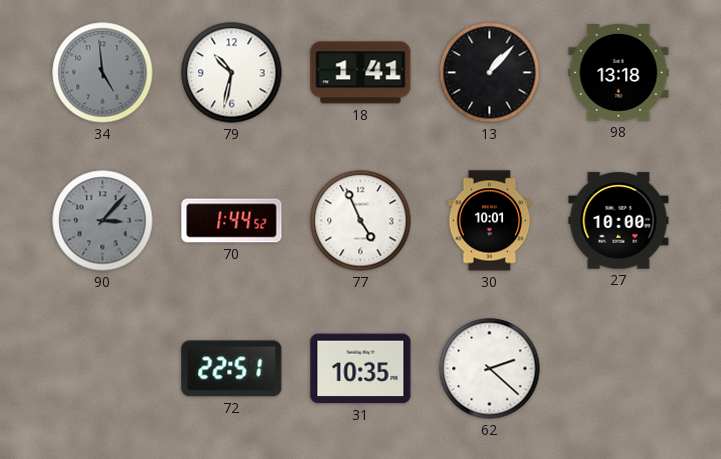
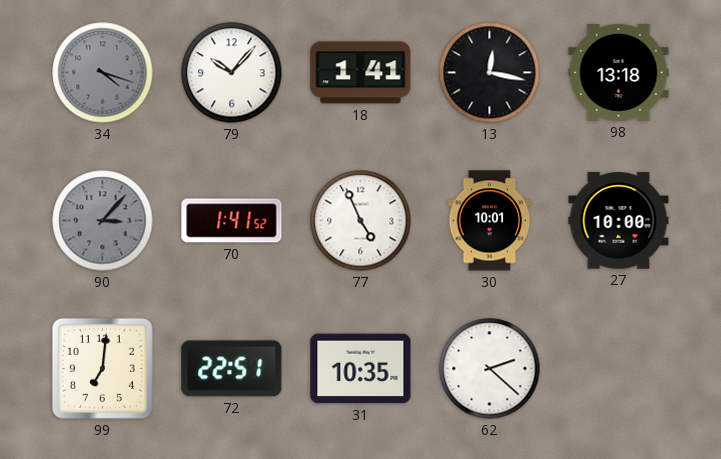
34: 4:59 -> 4:18 (103, 73)
79: 10:32 -> 10:07 (232, 73)
13: 1:07 -> 12:17 (490, 73)
70: 1:44 -> 1:41 (232, 221)
99: none -> 7:01 (102, 368)
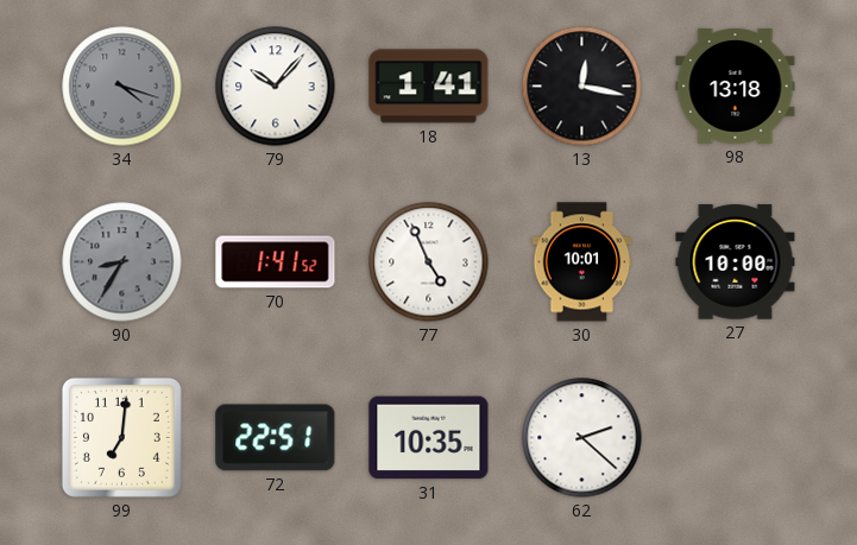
90: 3:07 -> 8:35 (122, 262)
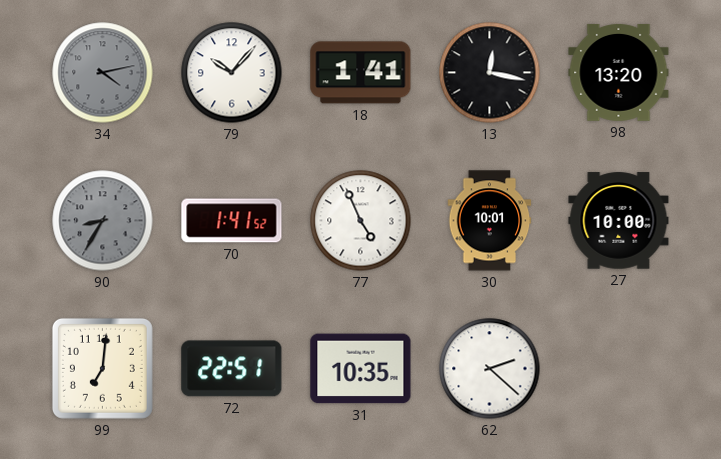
34: 4:18 -> 4:13 (103, 73)
98: 13:18 -> 13:20 (619, 72)
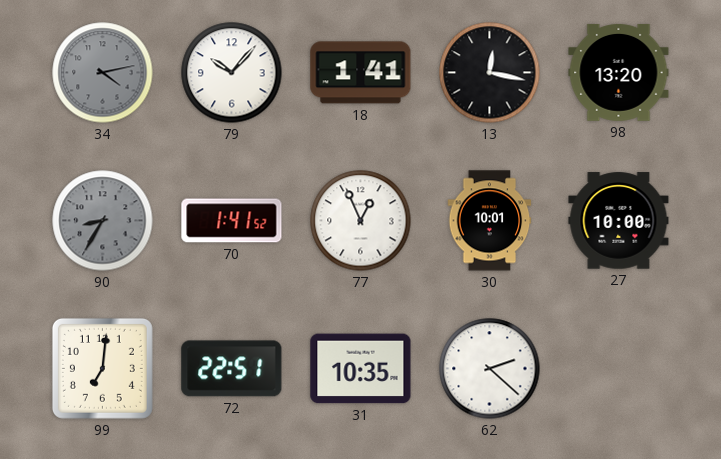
77: 4:56 -> 12:56 (361, 221)
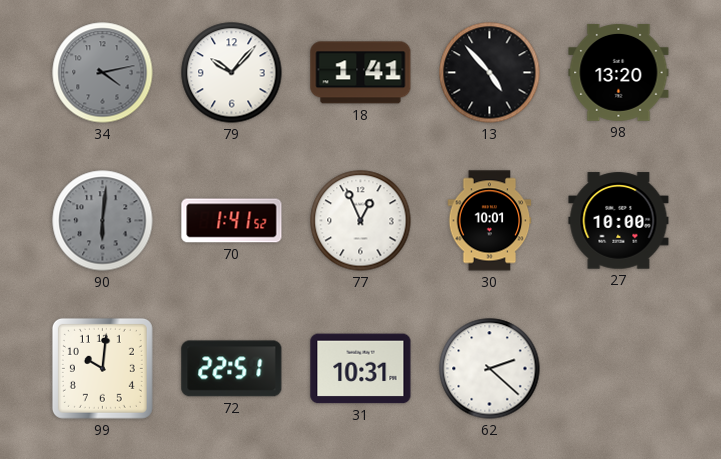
13: 12:17 -> 4:53 (490, 73)
90: 8:35 -> 6:01 (103, 221)
99: 7:01 -> 10:01 (102, 368)
31: 10:35 -> 10:31 (361, 369)
